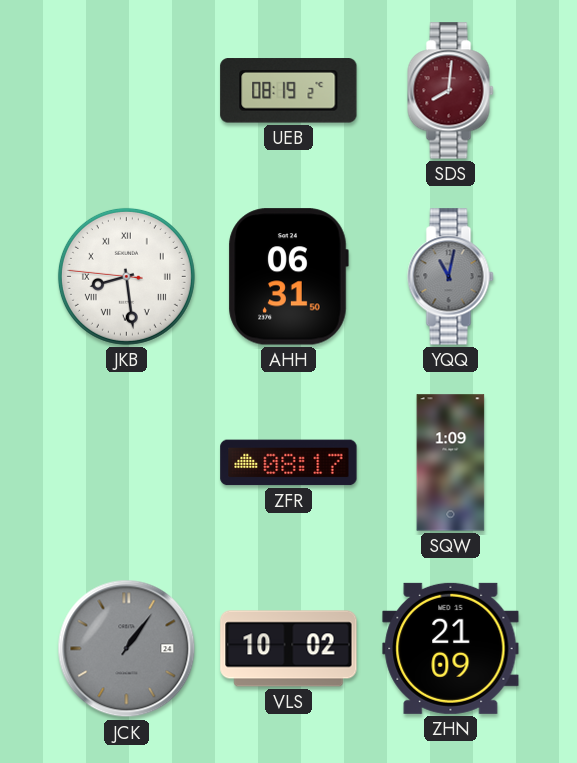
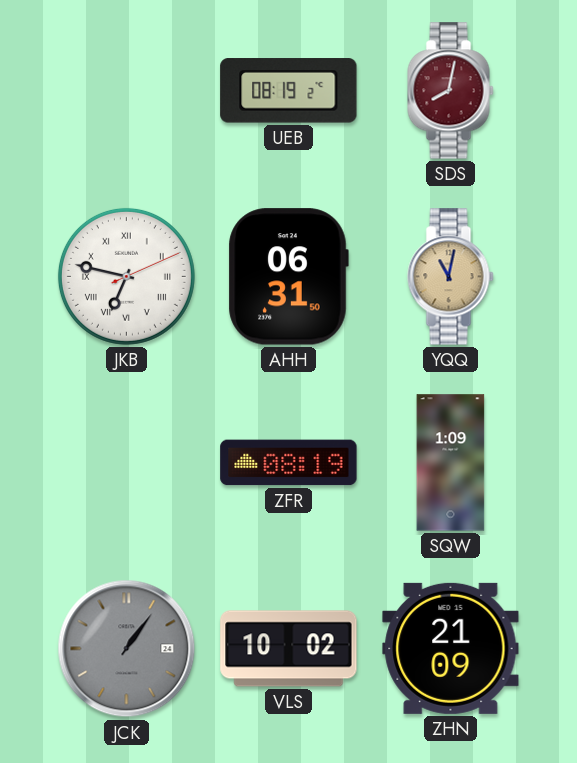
SDS: 8:01 -> 8:02 (451, 91)
JKB: 8:28 -> 6:47 (126, 276)
YQQ dial: grey -> champagne (451, 277)
ZFR: 08:17 -> 08:19 (289, 463)
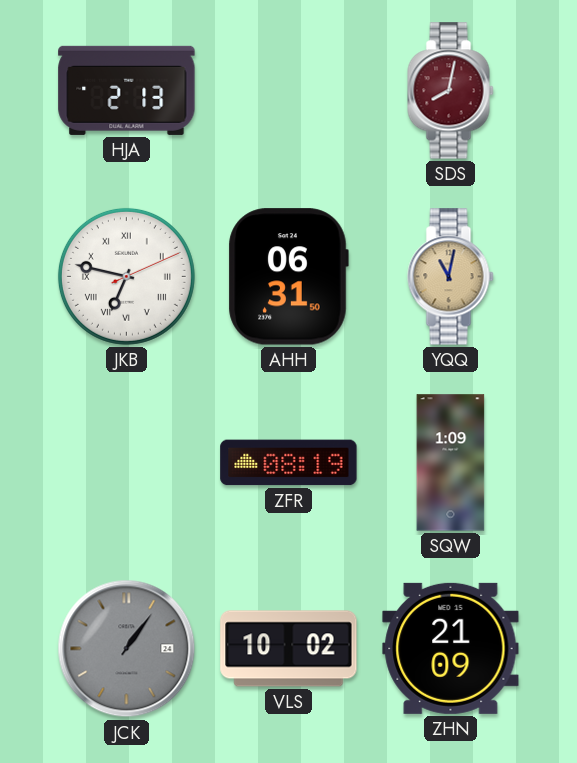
HJA: none -> 2:13 (127, 90)
UEB: 08:19 -> none (289, 91)
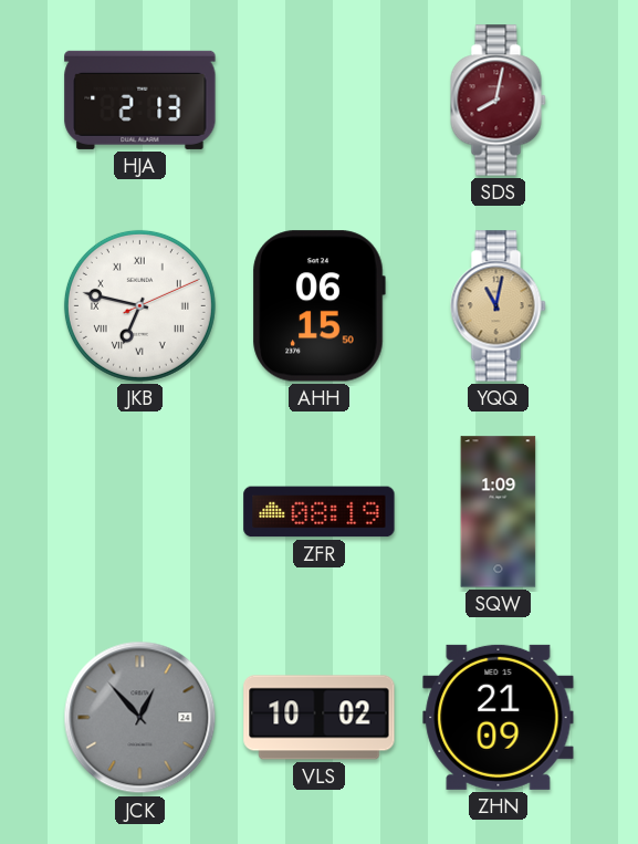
AHH: 06:31 -> 06:15 (318, 306)
JCK: 1:06 -> 12:53 (140, 718)
